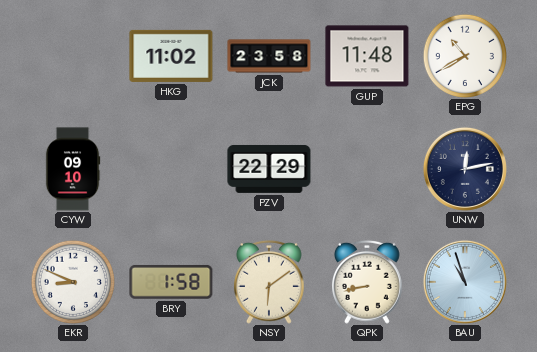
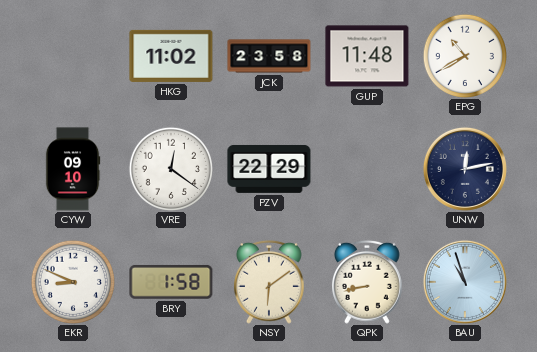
VRE: none -> 12:21 (170, 168)
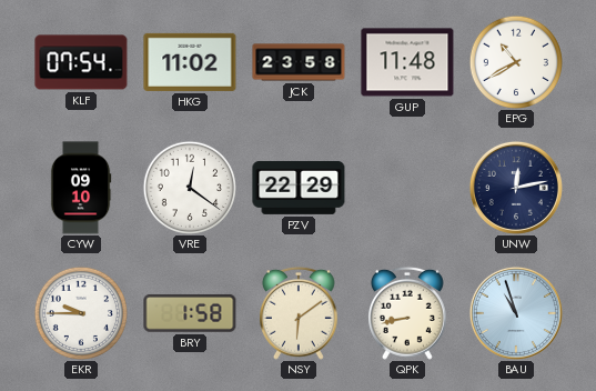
KLF: none -> 07:54 (81, 62)
EKR: 8:49 -> 9:45 (80, 312)
